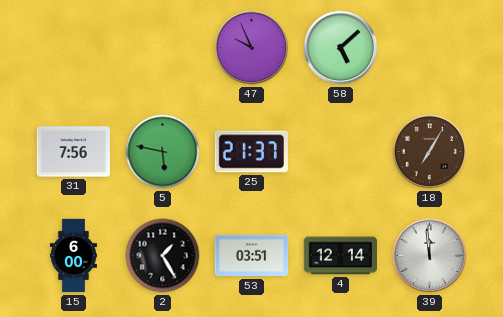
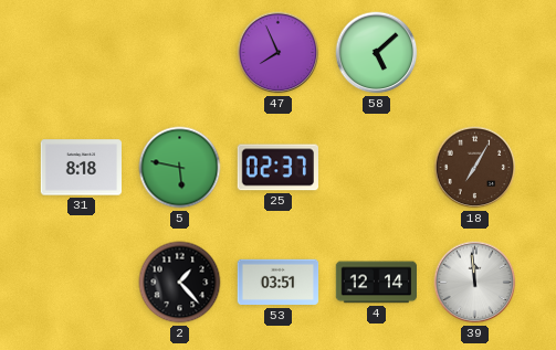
47: 9:56 -> 7:56 (279, 53)
31: 7:56 -> 8:18 (82, 168)
25: 21:37 -> 02:37 (277, 168)
15: 6:00 -> none (73, 256)
2: 1:25 -> 1:23 (180, 283)
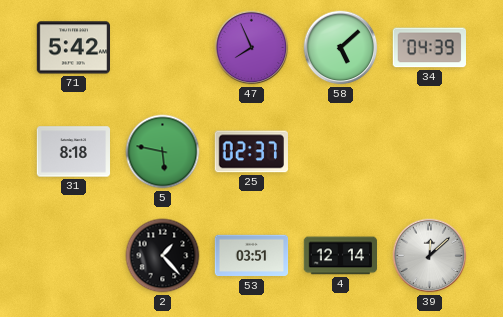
71: none -> 5:42 (73, 48)
34: none -> 04:39 (429, 48)
18: 7:05 -> none (475, 168)
39: 11:59 -> 12:08 (430, 256)
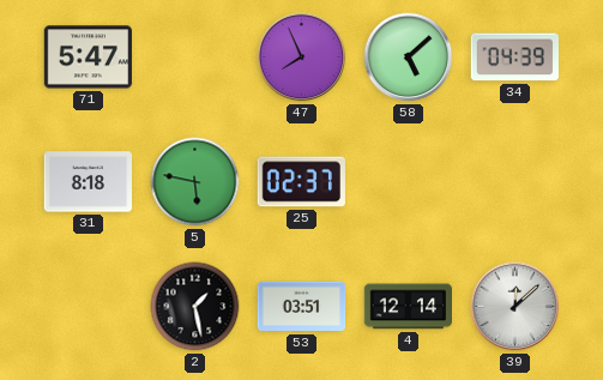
71: 5:42 -> 5:47 (88, 58)
2: 1:23 -> 1:28 (195, 307)
